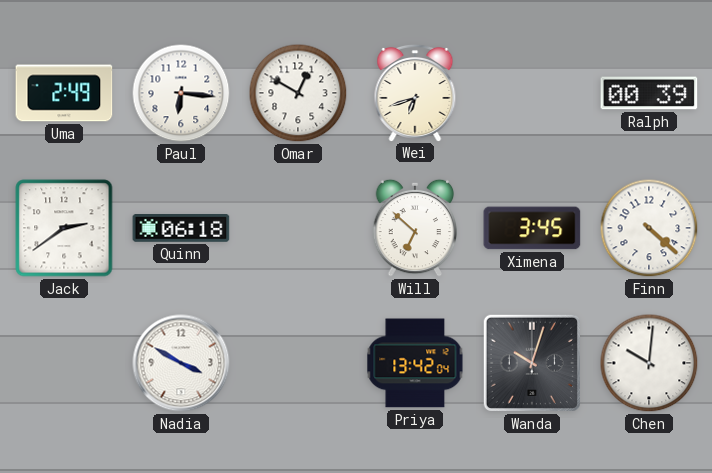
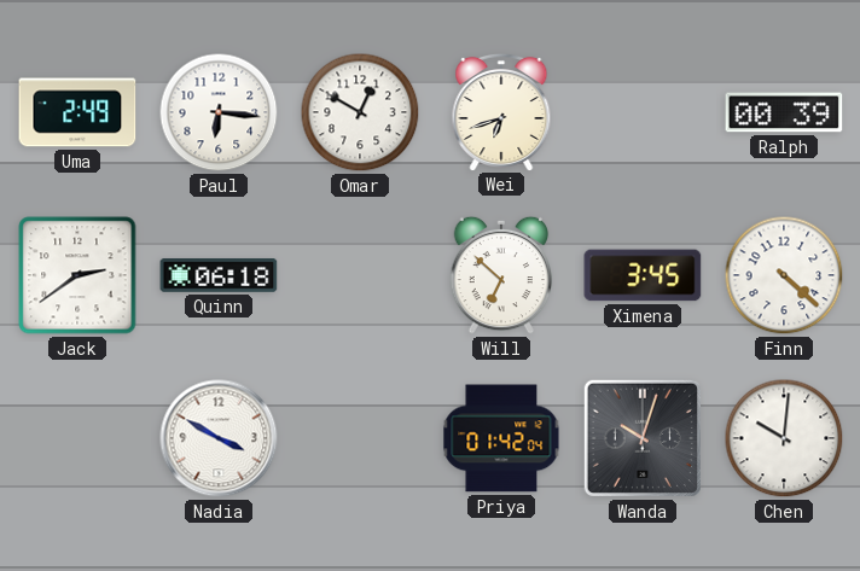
Priya: 13:42 -> 01:42 (501, 438)
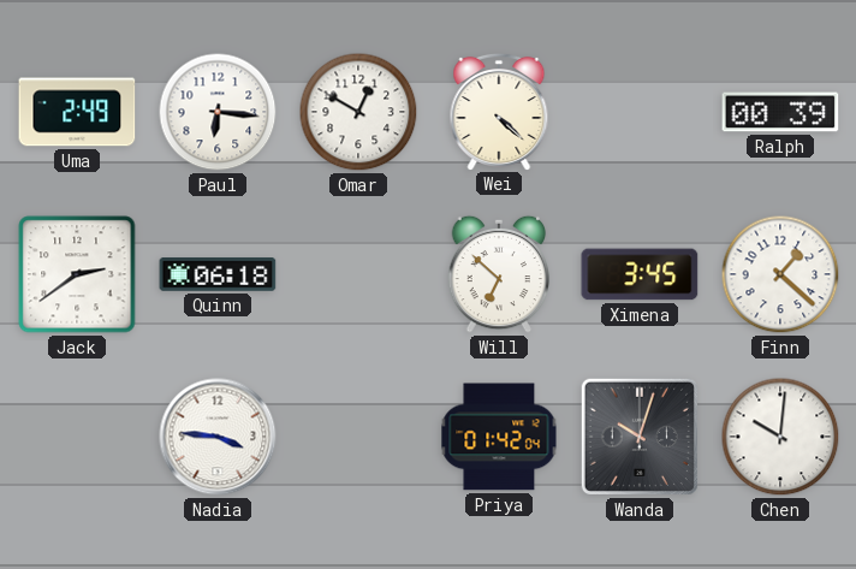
Wei: 6:42 -> 4:22 (499, 111)
Finn: 4:22 -> 1:22 (780, 274)
Nadia: 3:50 -> 3:46 (218, 437)
